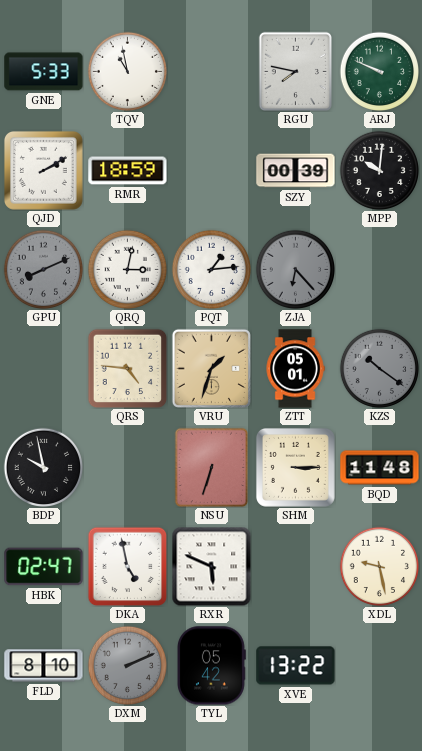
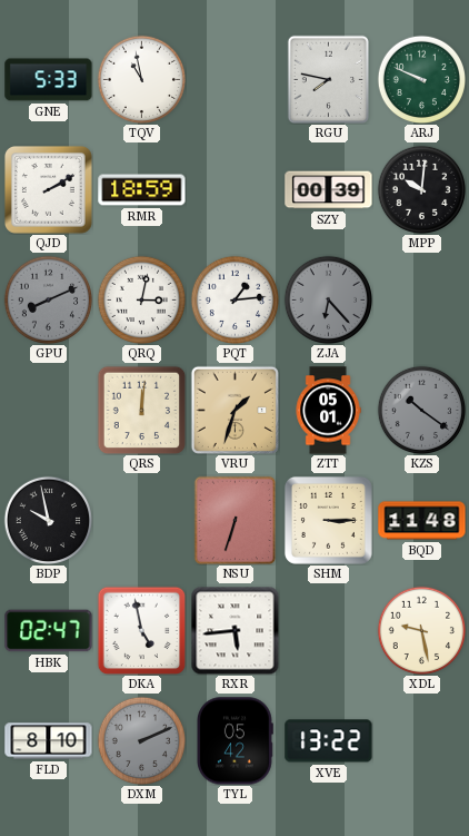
QRS: 4:46 -> 12:01 (141, 410)
RXR: 5:49 -> 5:44 (234, 630)
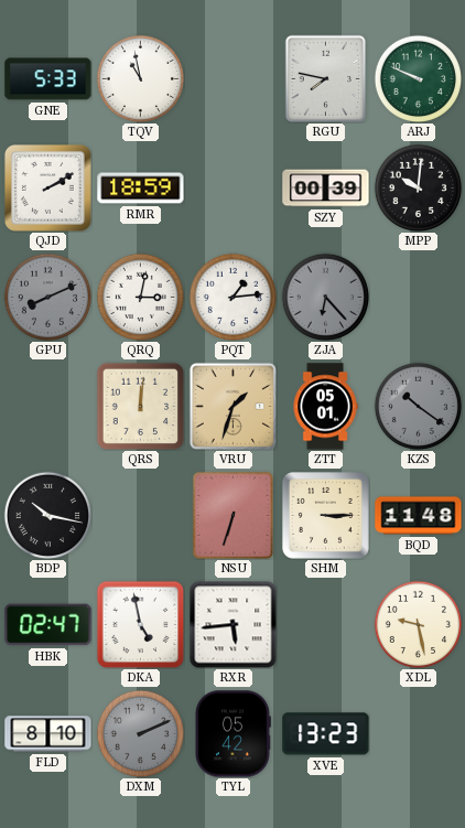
BDP: 9:58 -> 10:17 (47, 515)
XVE: 13:22 -> 13:23 (326, 734)
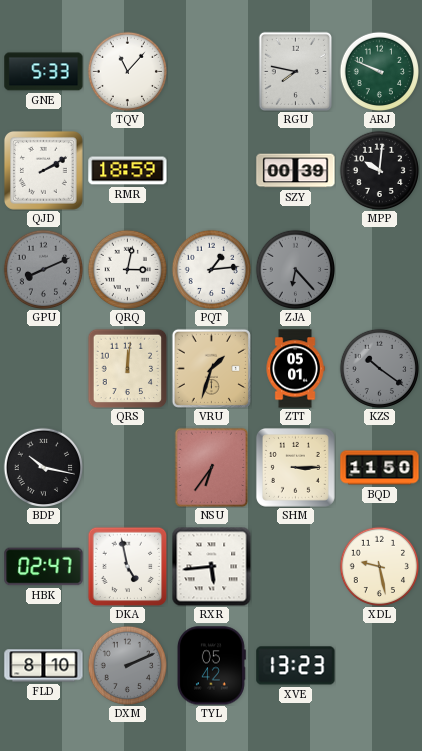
TQV: 10:58 -> 11:07 (127, 71)
NSU: 6:33 -> 6:36 (212, 467)
BQD: 11:48 -> 11:50 (380, 468)
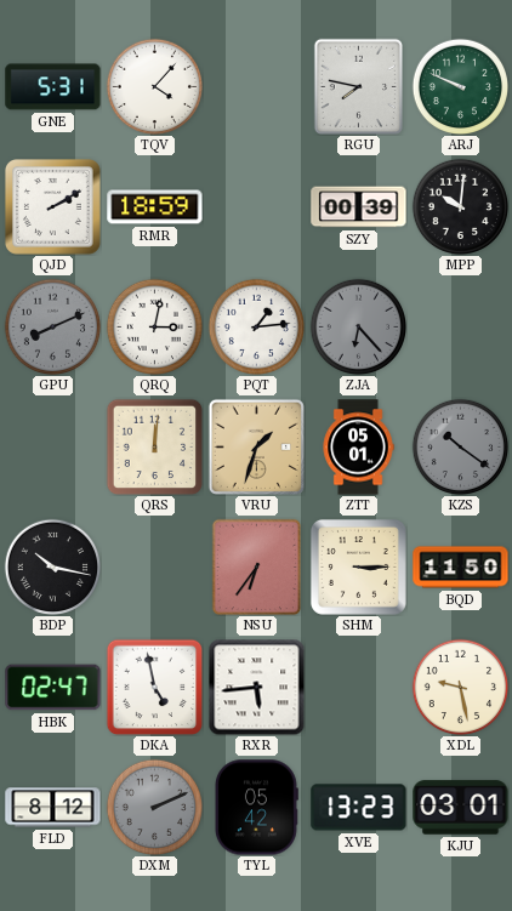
GNE: 5:33 -> 5:31 (53, 87)
TQV: 11:07 -> 4:07 (154, 86)
FLD: 8:10 -> 8:12 (53, 808)
KJU: none -> 03:01 (461, 808)
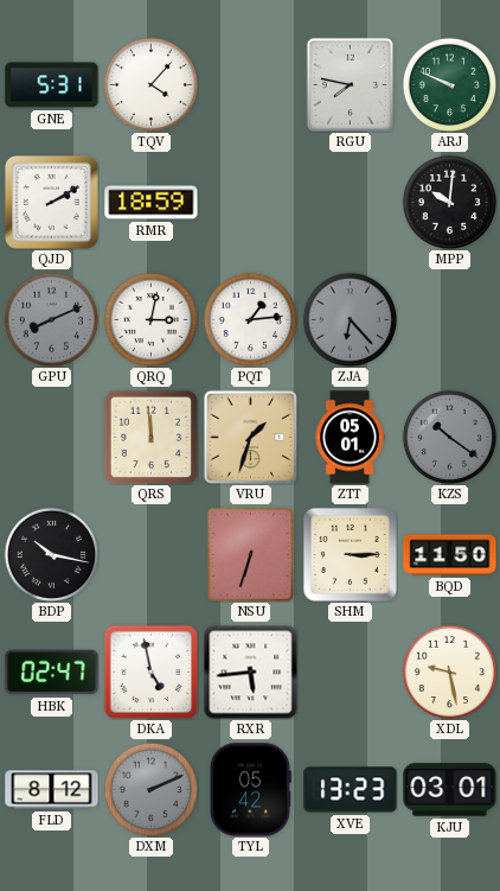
SZY: 00:39 -> none (359, 207)
QRS: 12:01 -> 11:59 (150, 437)
NSU: 6:36 -> 6:33 (251, 554)
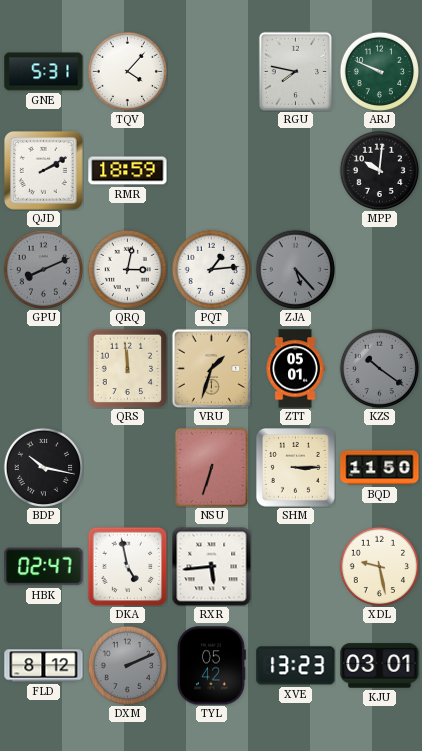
ZJA: 6:23 -> 5:23 (295, 269)
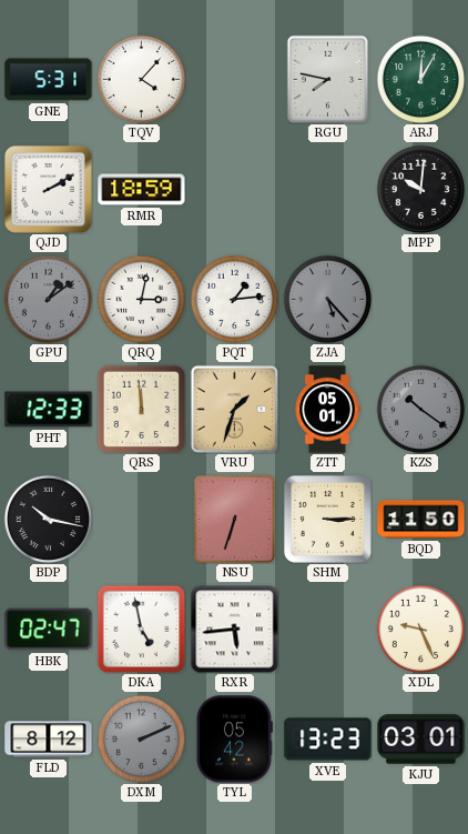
ARJ: 9:49 -> 12:05 (420, 79)
GPU: 8:11 -> 1:09 (48, 299)
PHT: none -> 12:33 (49, 410)
XDL: 9:28 -> 9:26 (420, 629)
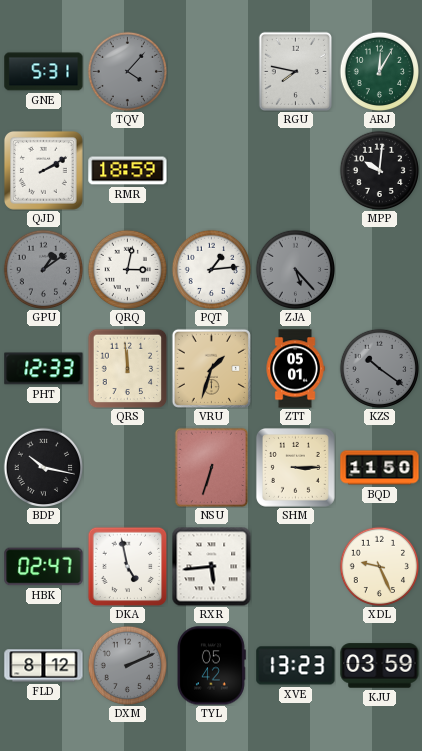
TQV dial: white -> grey (127, 71)
KJU: 03:01 -> 03:59 (380, 666)
